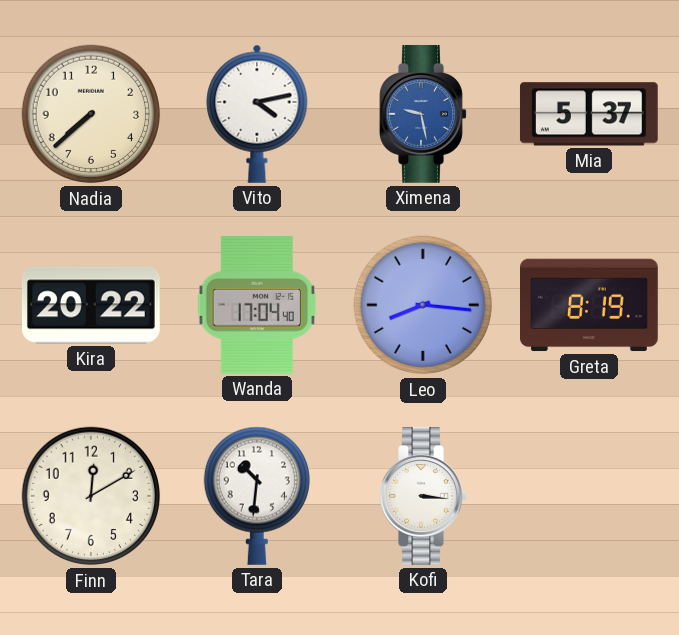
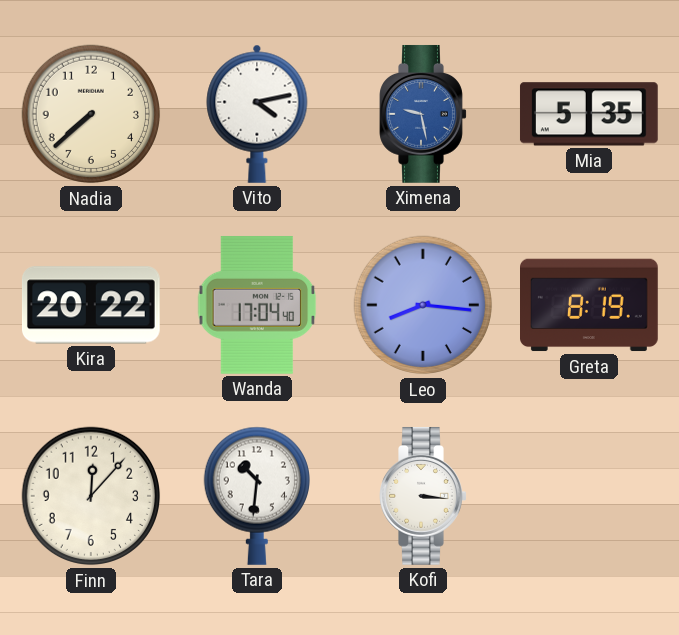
Mia: 5:37 -> 5:35 (589, 114)
Finn: 12:10 -> 12:07 (91, 496)
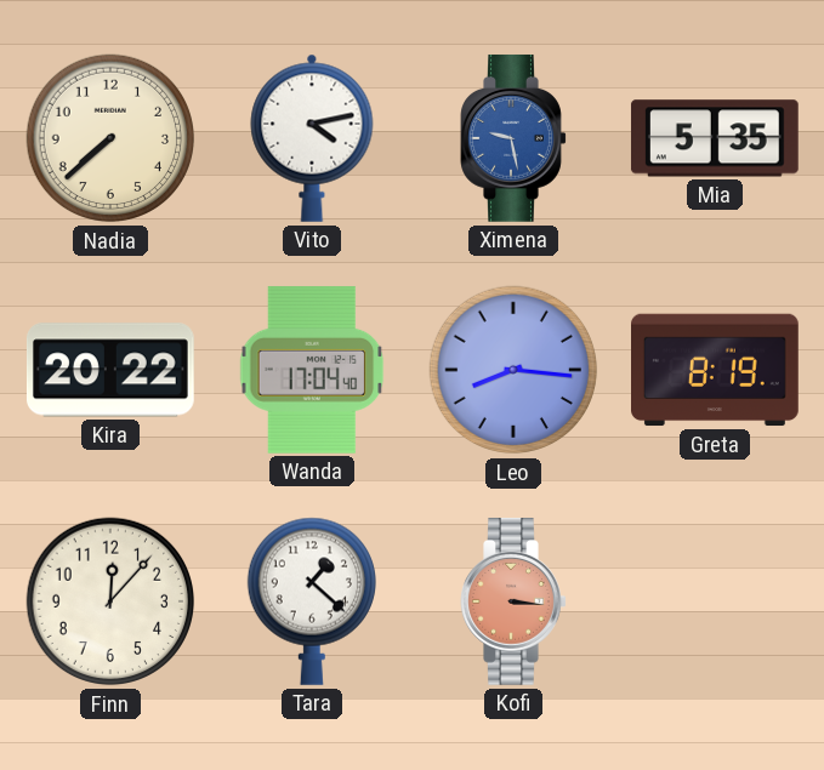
Tara: 10:31 -> 1:22 (312, 601)
Kofi dial: white -> salmon (513, 601)
